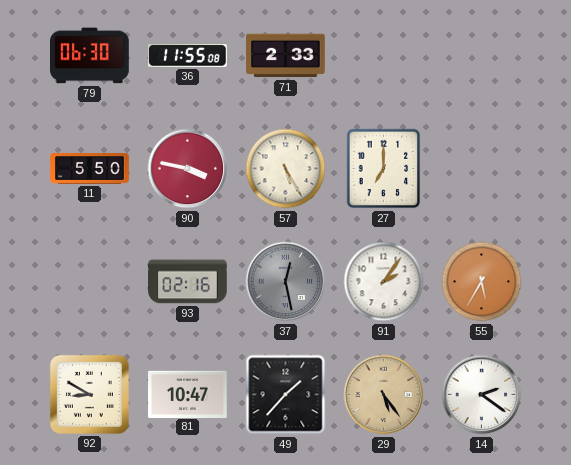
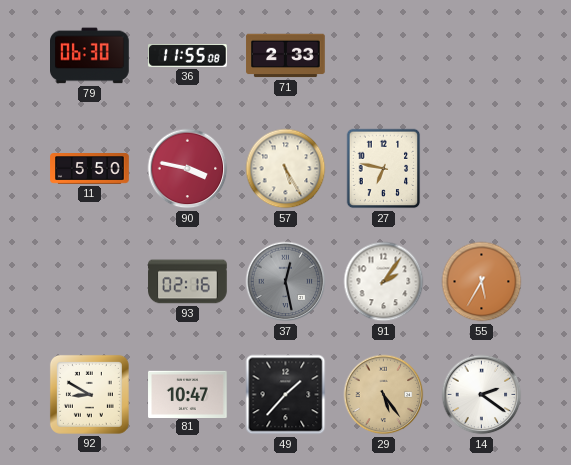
27: 7:00 -> 6:47 (384, 169)
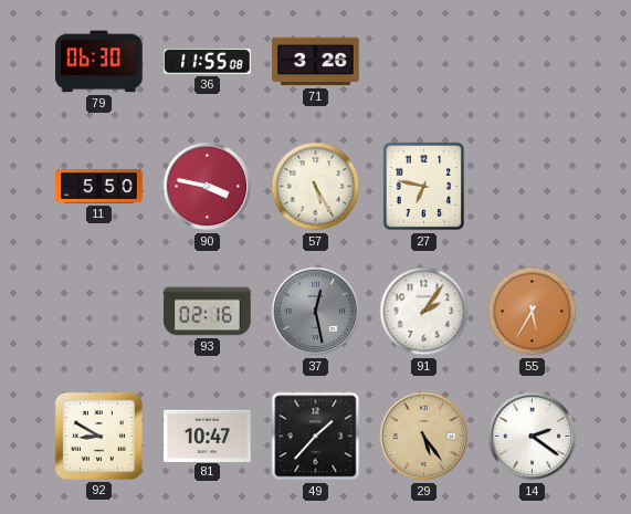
71: 2:33 -> 3:26 (316, 62)
